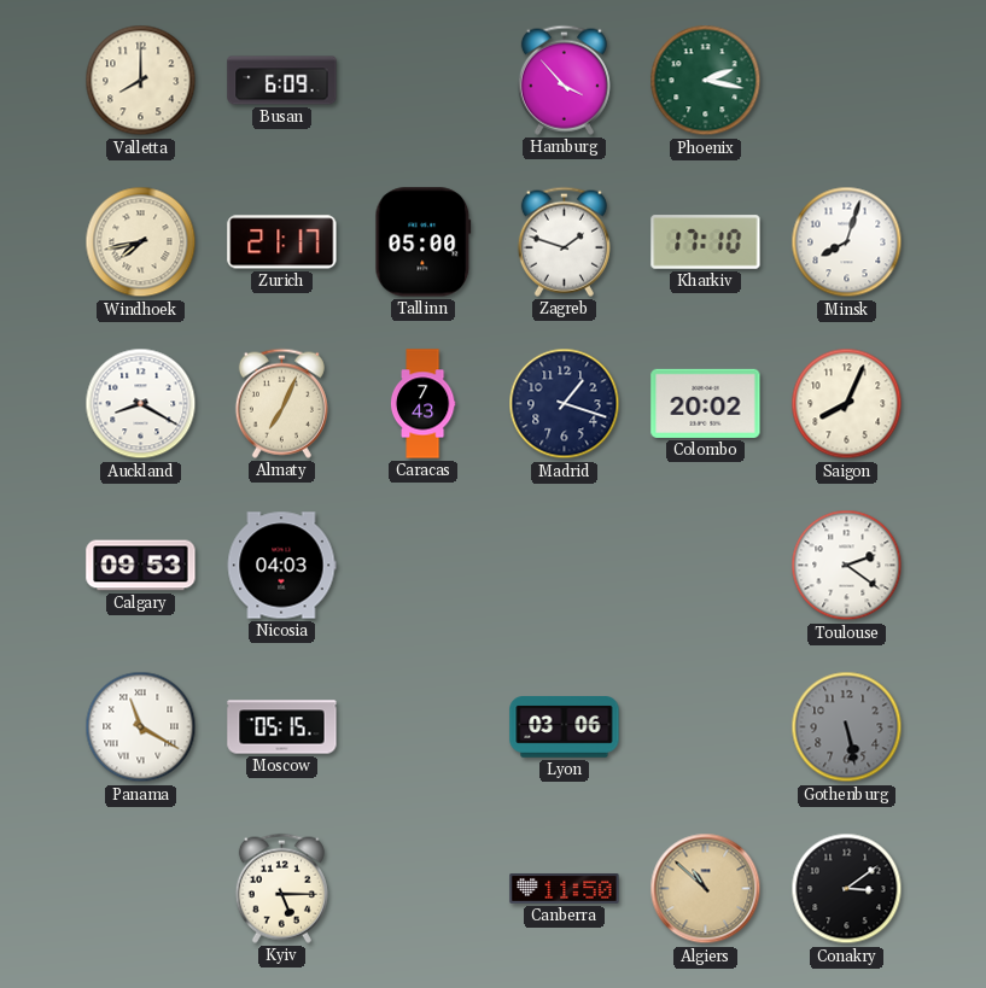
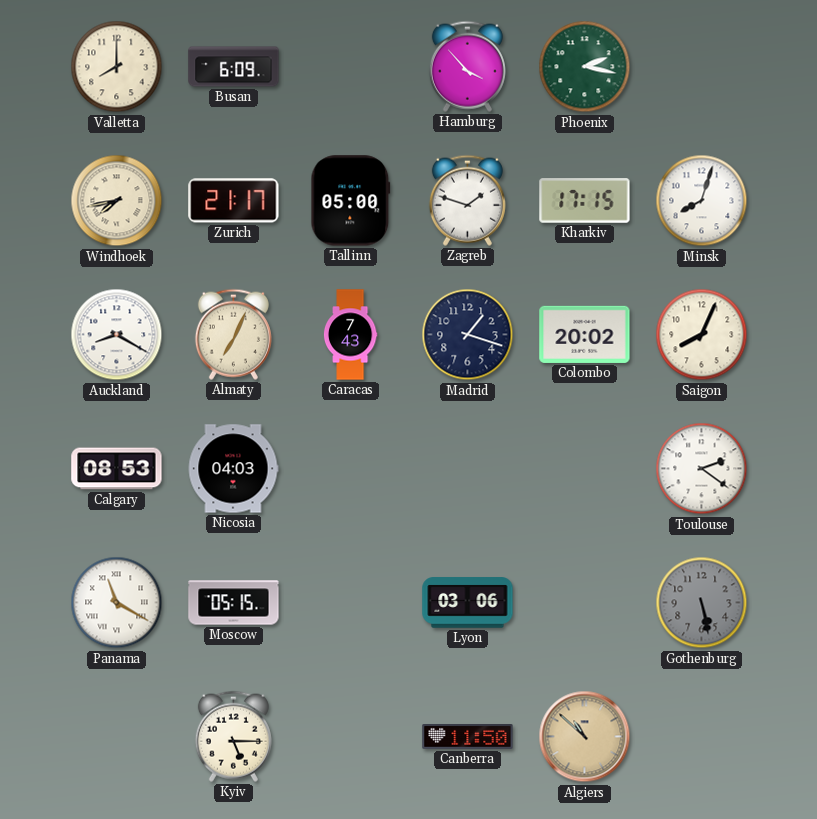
Kharkiv: 17:10 -> 17:15 (585, 201)
Calgary: 09:53 -> 08:53 (117, 469)
Conakry: 3:09 -> none (847, 889)
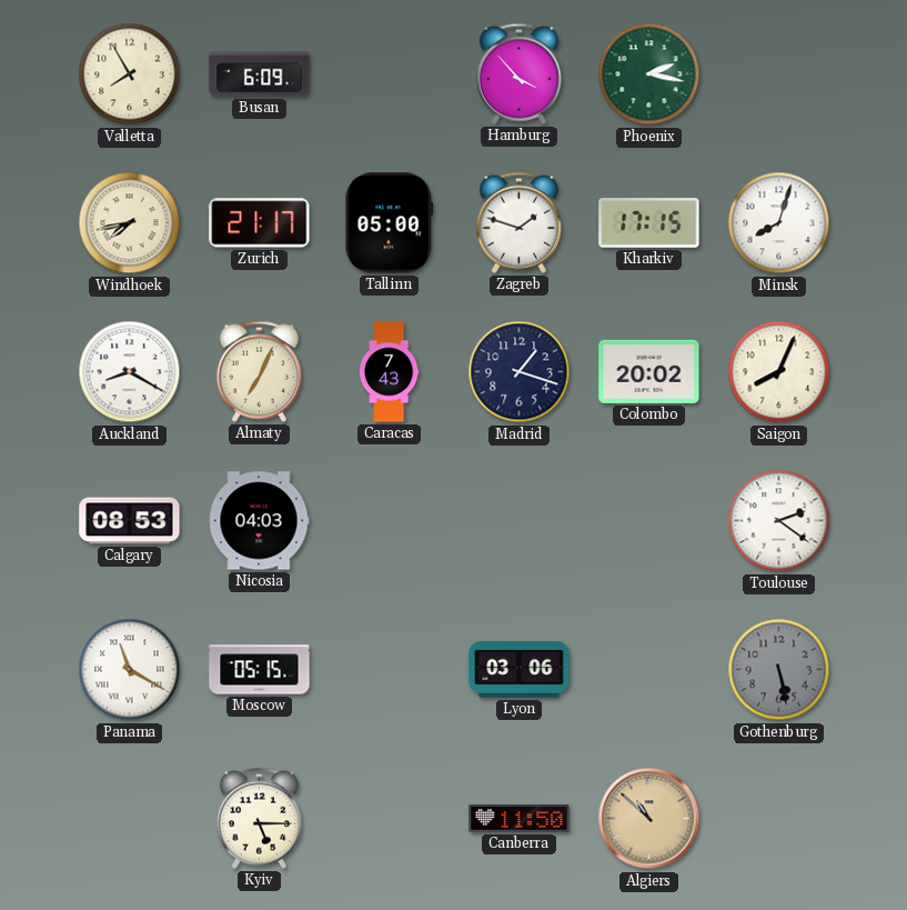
Valletta: 8:00 -> 7:55 (130, 74)
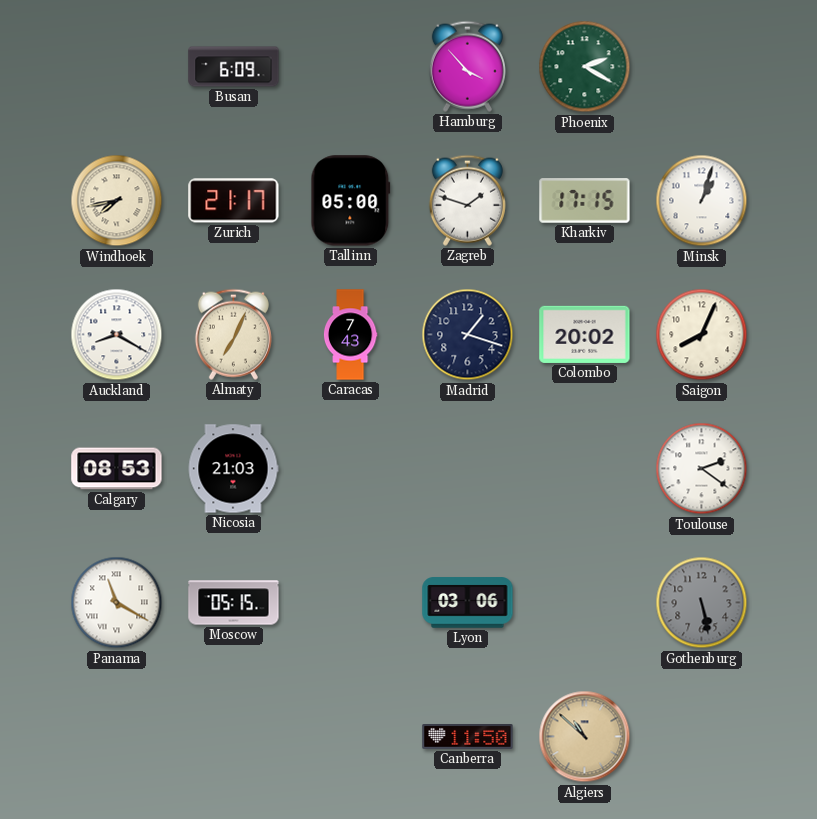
Valletta: 7:55 -> none (130, 74)
Phoenix: 2:17 -> 2:20 (585, 67)
Minsk: 8:03 -> 1:03 (702, 201)
Nicosia: 04:03 -> 21:03 (233, 469)
Kyiv: 5:15 -> none (259, 818)
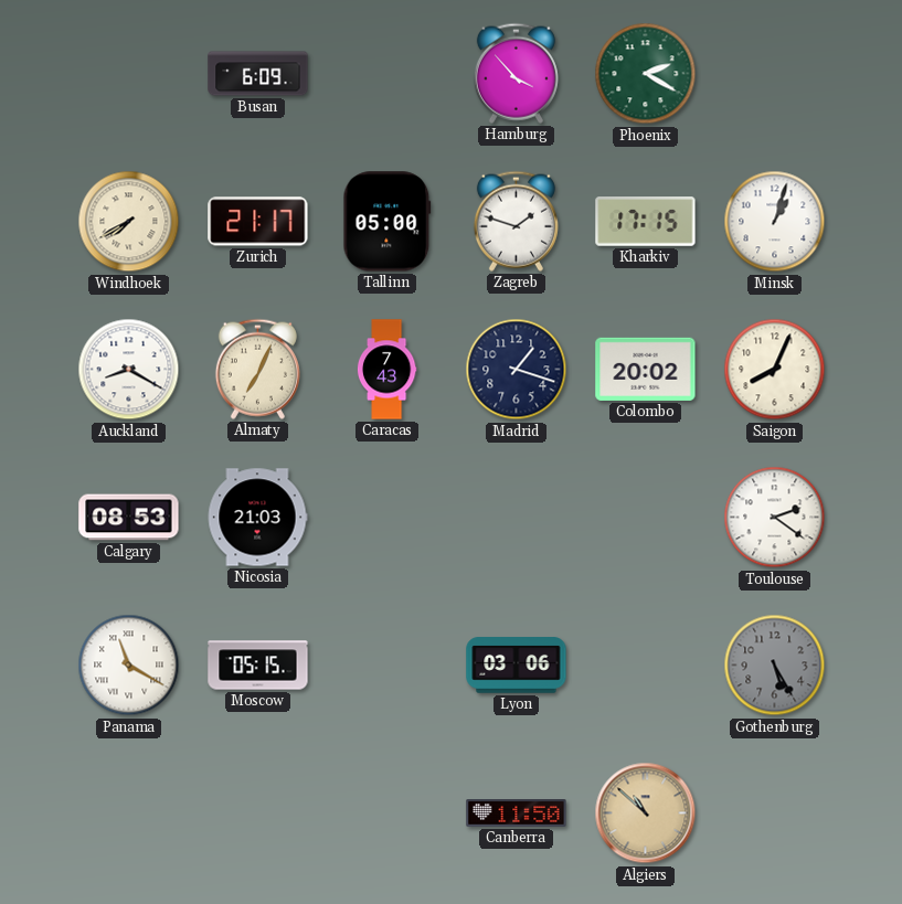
Windhoek: 7:43 -> 7:40 (129, 222)
Gothenburg: 5:28 -> 5:25 (775, 666)
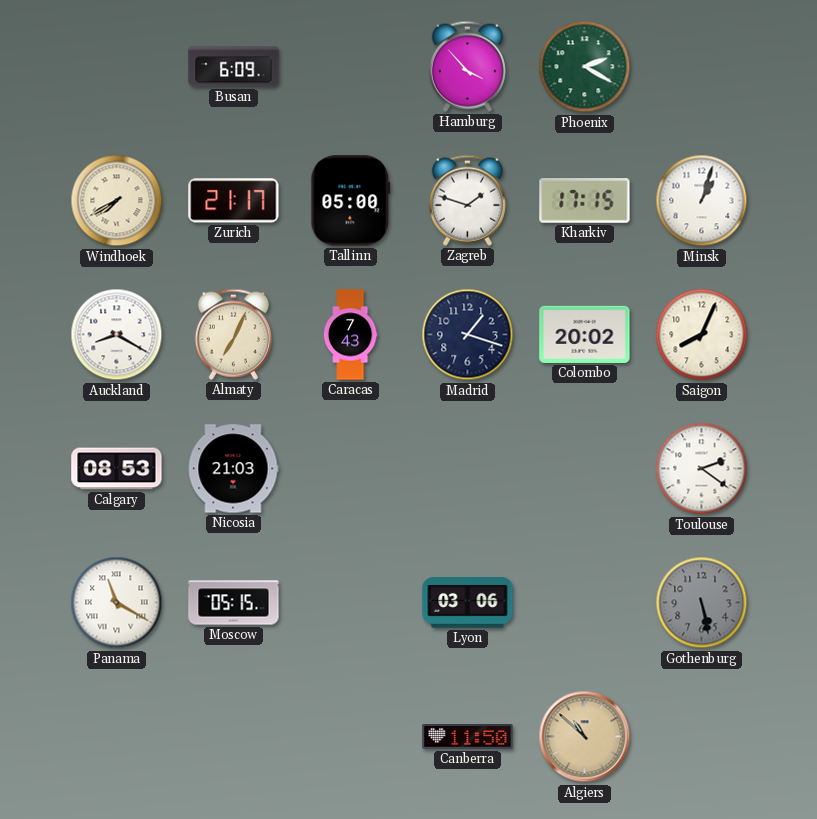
Gothenburg: 5:25 -> 5:28 (702, 603)
